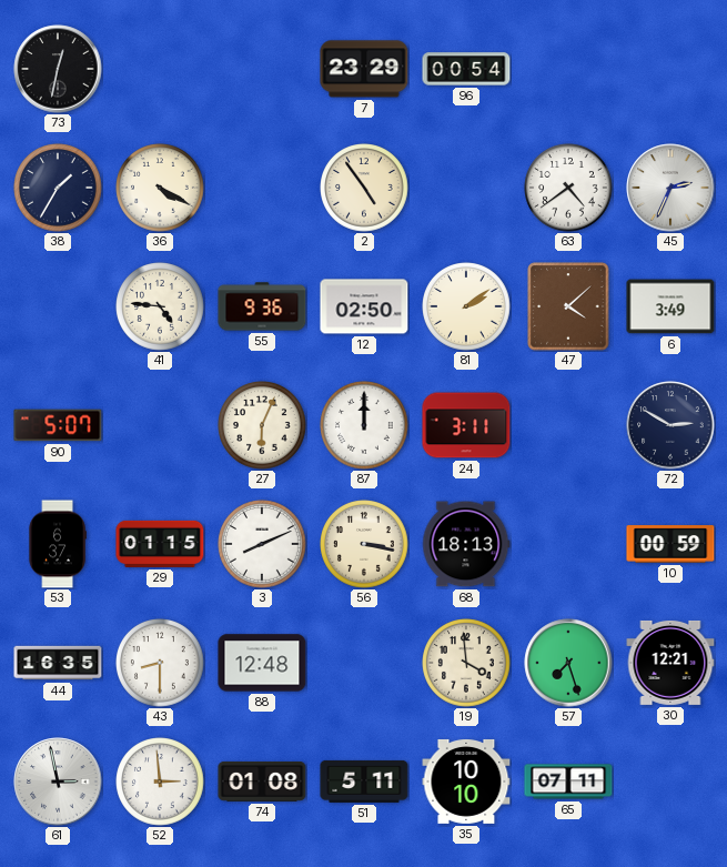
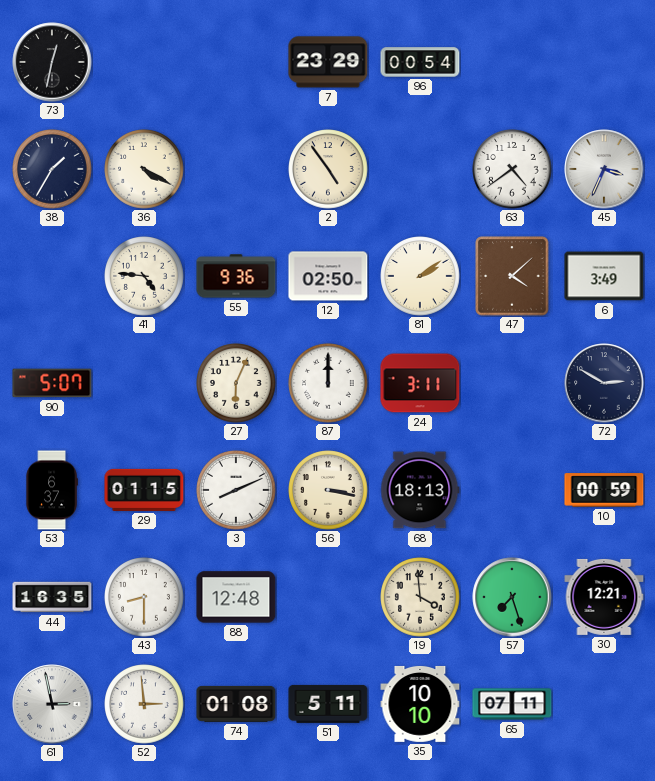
45: 2:34 -> 3:34 (604, 169)
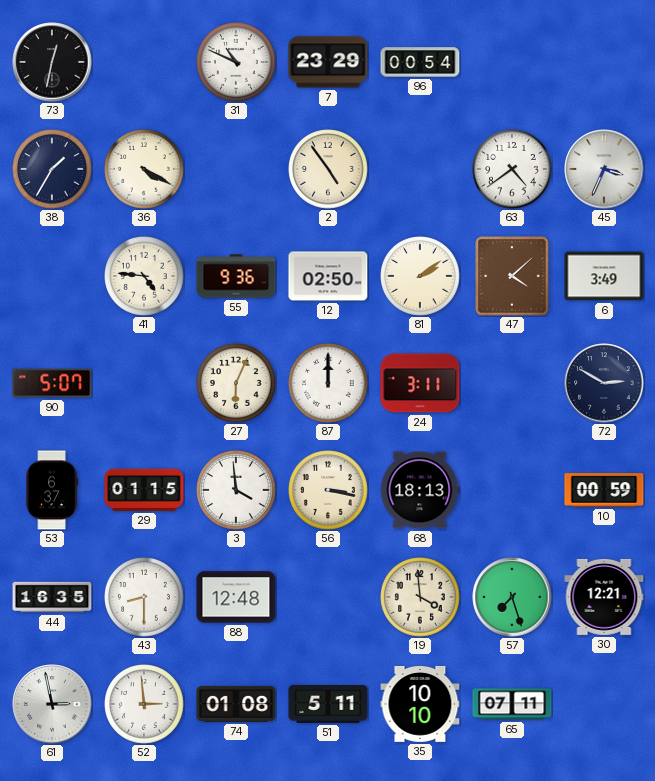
31: none -> 10:49 (236, 62)
3: 8:11 -> 3:59 (236, 490)
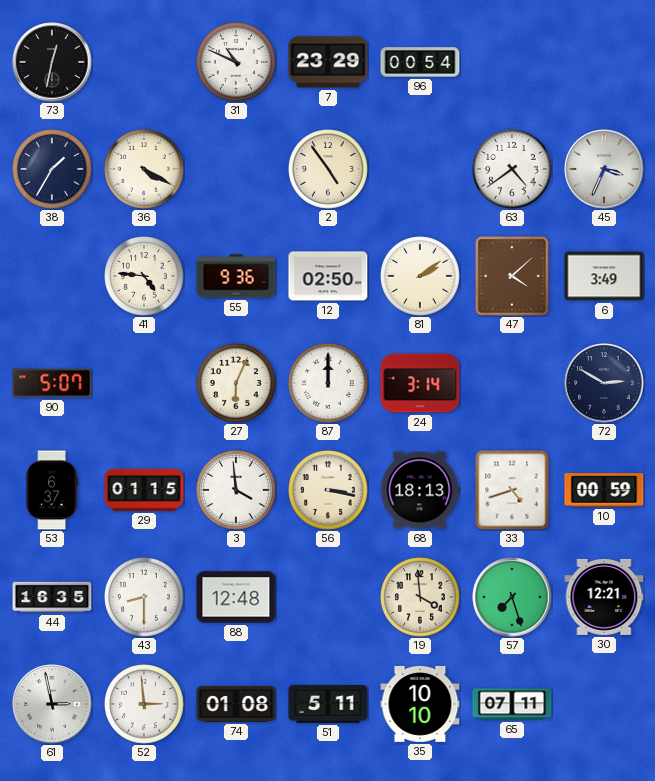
24: 3:11 -> 3:14 (420, 383)
33: none -> 4:42 (512, 490)
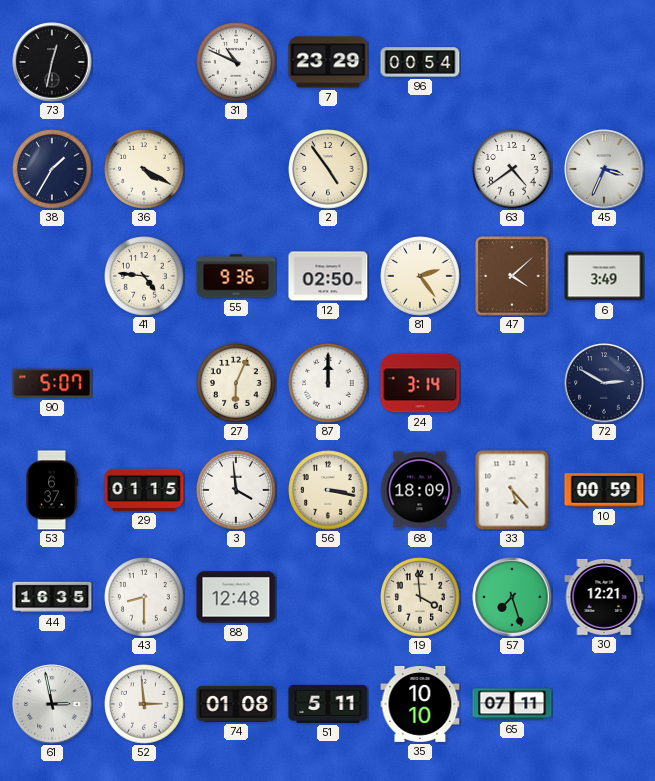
81: 2:09 -> 2:24 (420, 276)
68: 18:13 -> 18:09 (420, 490)
33: 4:42 -> 5:23 (512, 490)
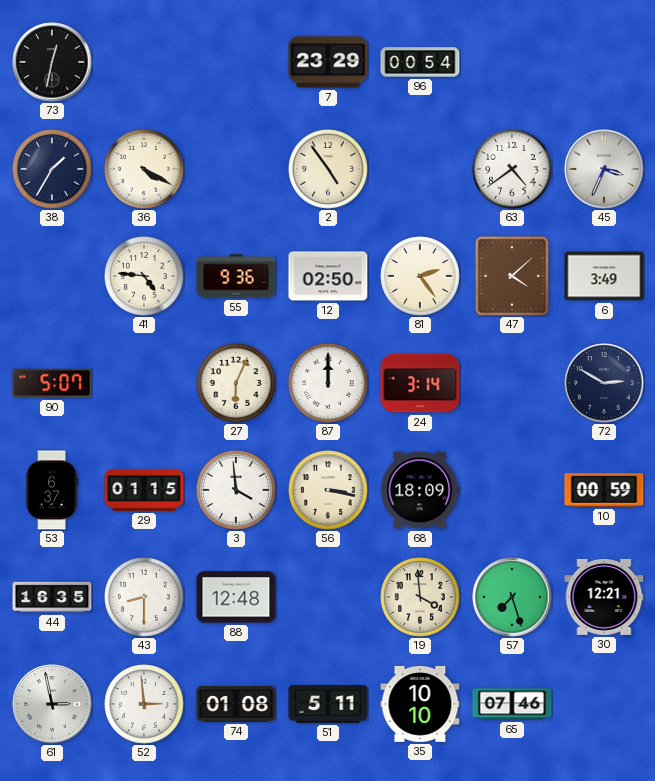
31: 10:49 -> none (236, 62)
33: 5:23 -> none (512, 490)
65: 07:11 -> 07:46 (512, 704)
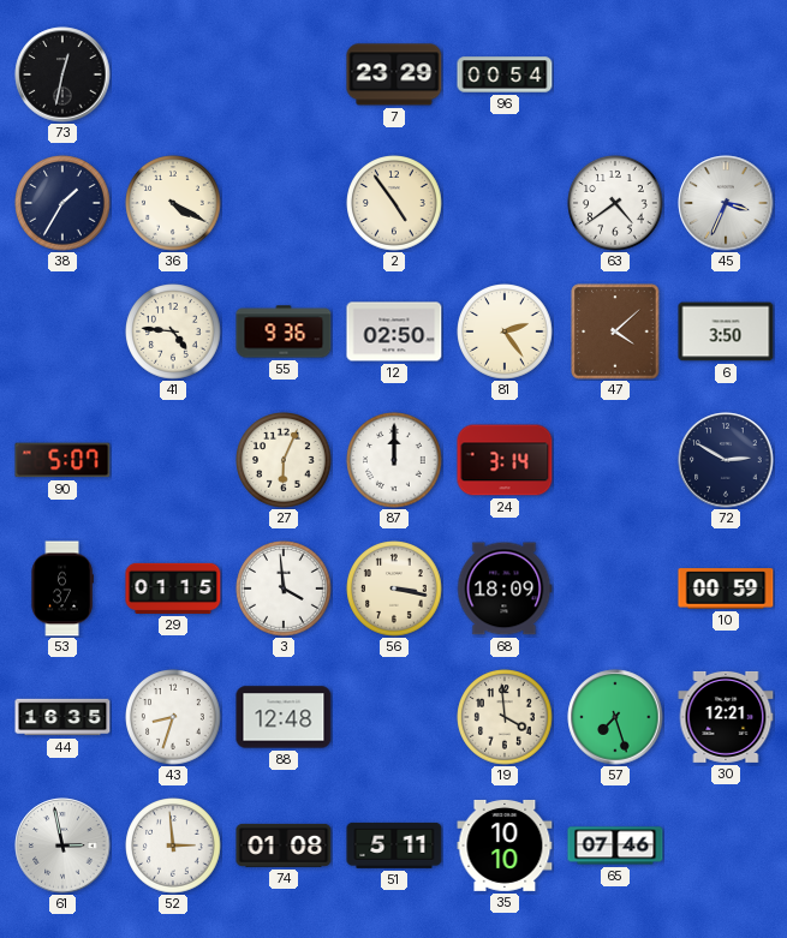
6: 3:49 -> 3:50 (726, 331)
43: 8:30 -> 8:33 (173, 717)
